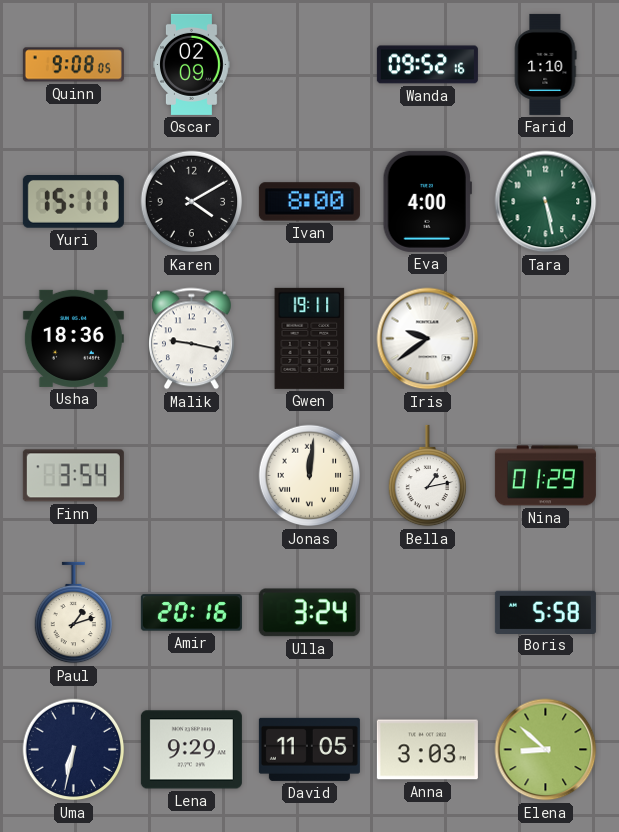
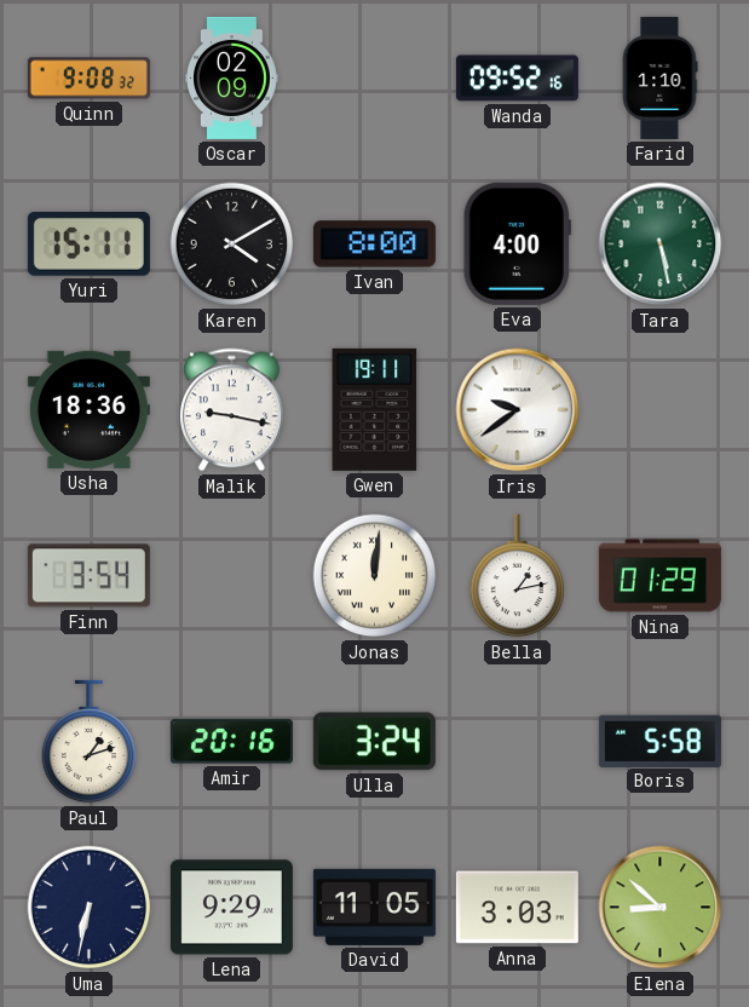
Quinn: 9:08:05 -> 9:08:32 (88, 79)
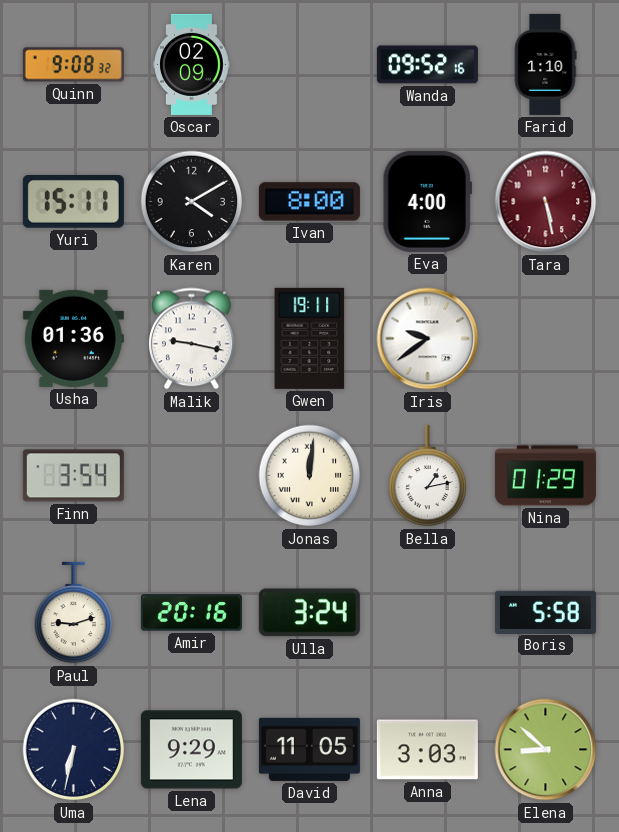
Tara dial: green -> burgundy (546, 202)
Usha: 18:36 -> 01:36 (73, 338)
Paul: 1:12 -> 9:12 (73, 613)
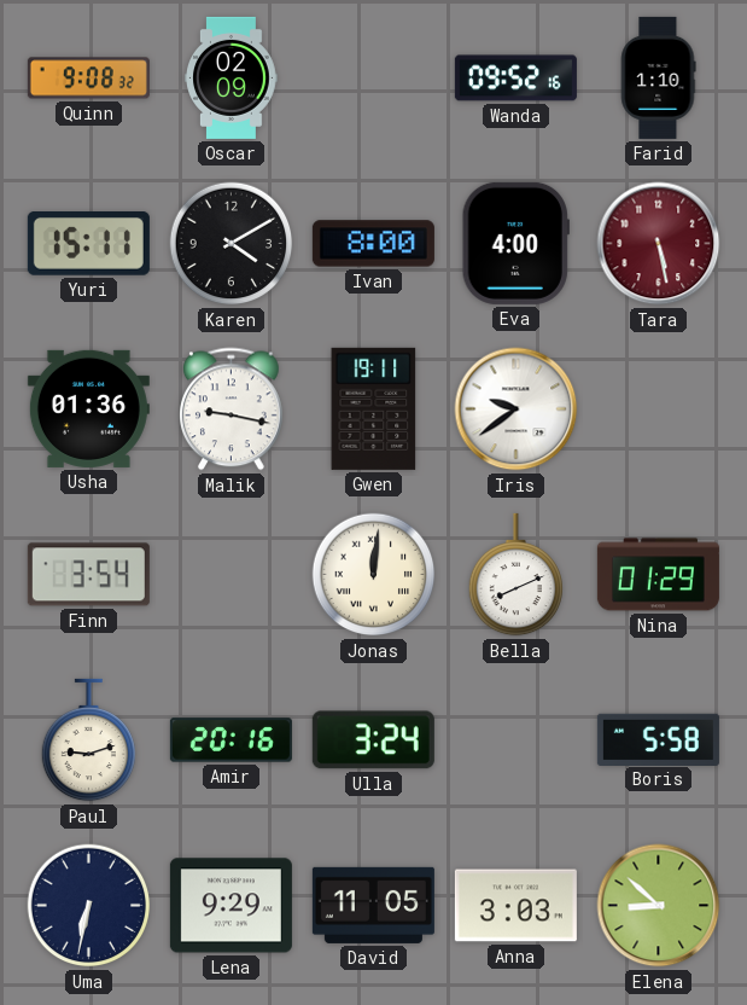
Bella: 1:13 -> 8:11 (515, 575)
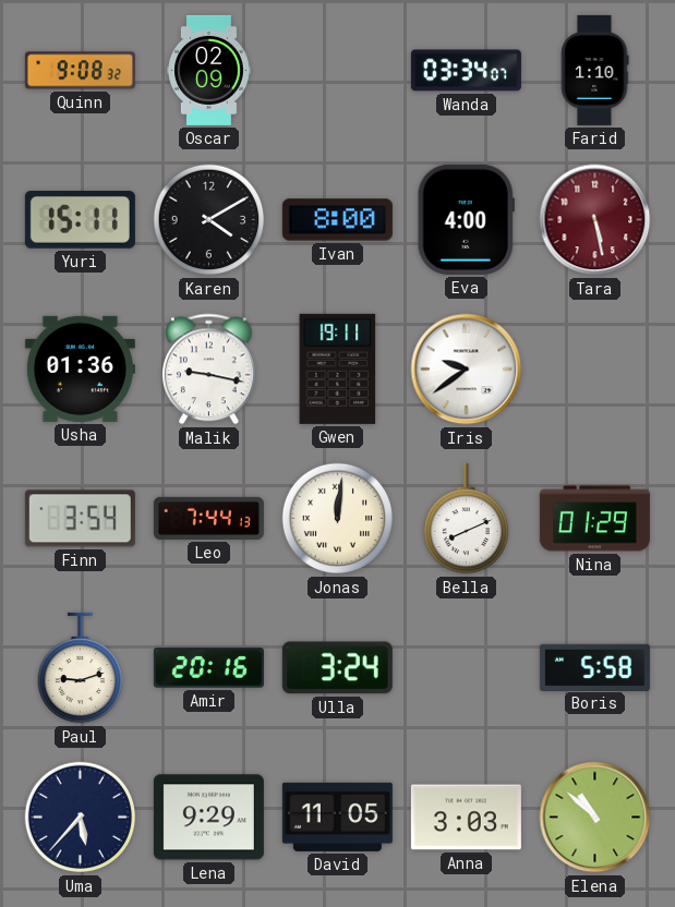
Wanda: 09:52 -> 03:34 (466, 71)
Leo: none -> 7:44 (208, 518)
Uma: 6:32 -> 5:37 (81, 818)
Elena: 8:52 -> 10:52 (595, 818)
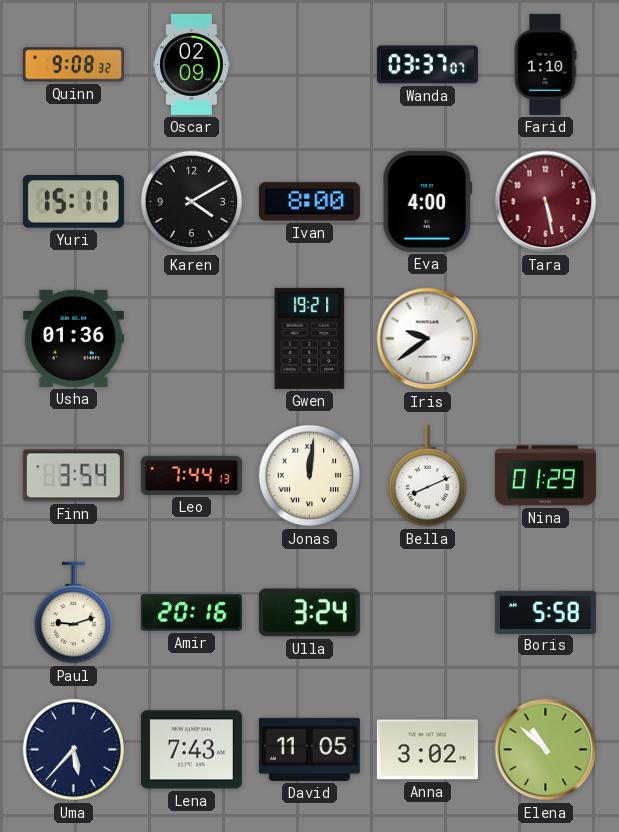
Wanda: 03:34 -> 03:37 (427, 65)
Malik: 9:17 -> none (209, 370)
Gwen: 19:11 -> 19:21 (310, 338)
Lena: 9:29 -> 7:43 (191, 750)
Anna: 3:03 -> 3:02 (427, 750)
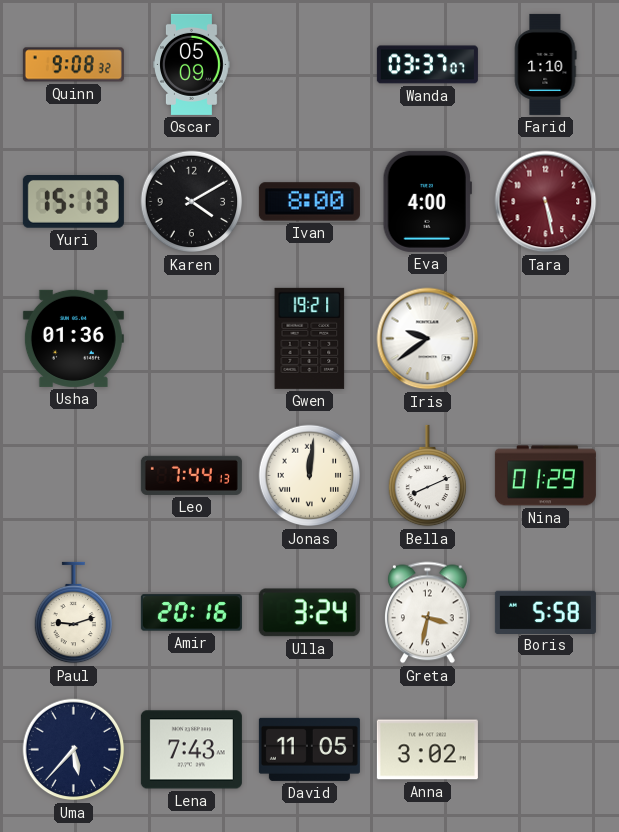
Oscar: 02:09 -> 05:09 (192, 64)
Yuri: 15:11 -> 15:13 (73, 202)
Finn: 3:54 -> none (73, 476)
Greta: none -> 3:32 (428, 613)
Elena: 10:52 -> none (546, 750)
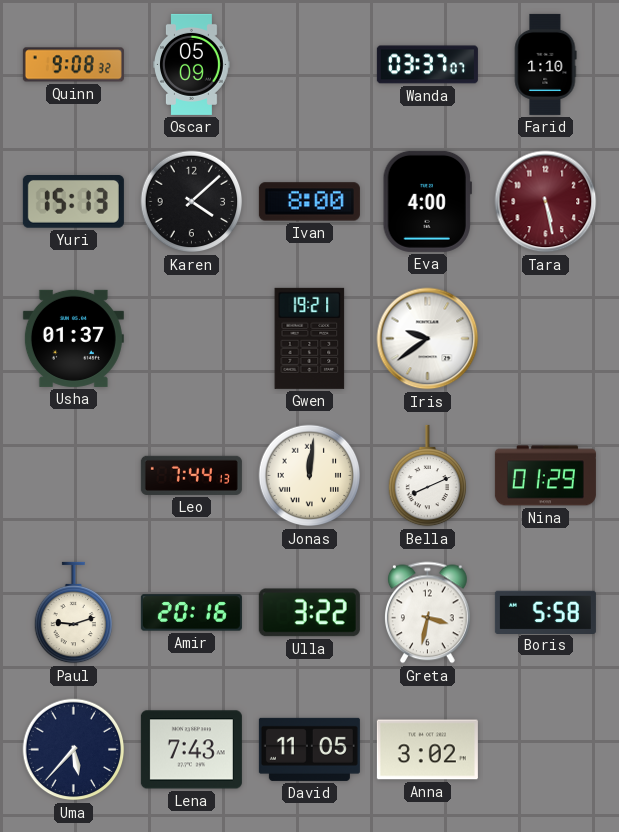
Karen: 4:10 -> 4:08 (192, 202)
Usha: 01:36 -> 01:37 (73, 338)
Ulla: 3:24 -> 3:22 (309, 613)
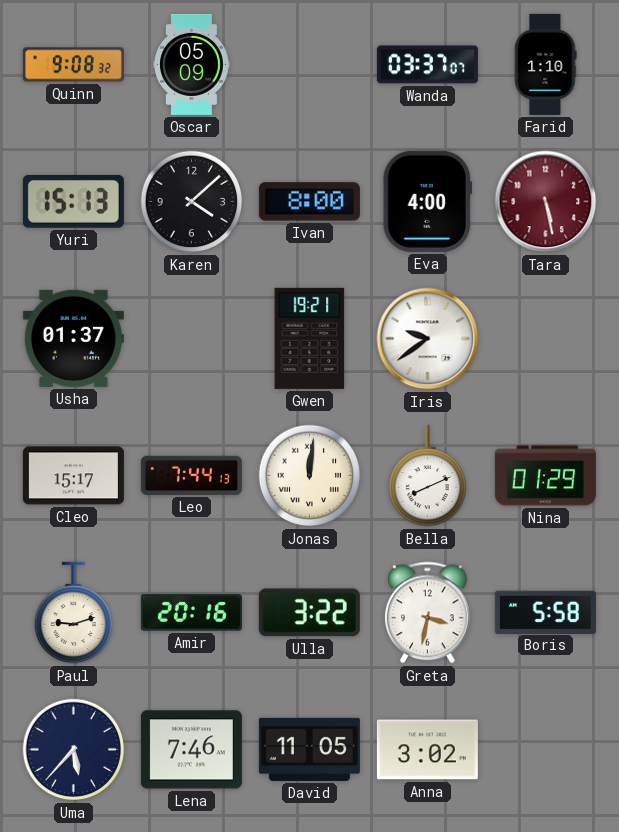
Cleo: none -> 15:17 (73, 476)
Lena: 7:43 -> 7:46 (191, 750)
